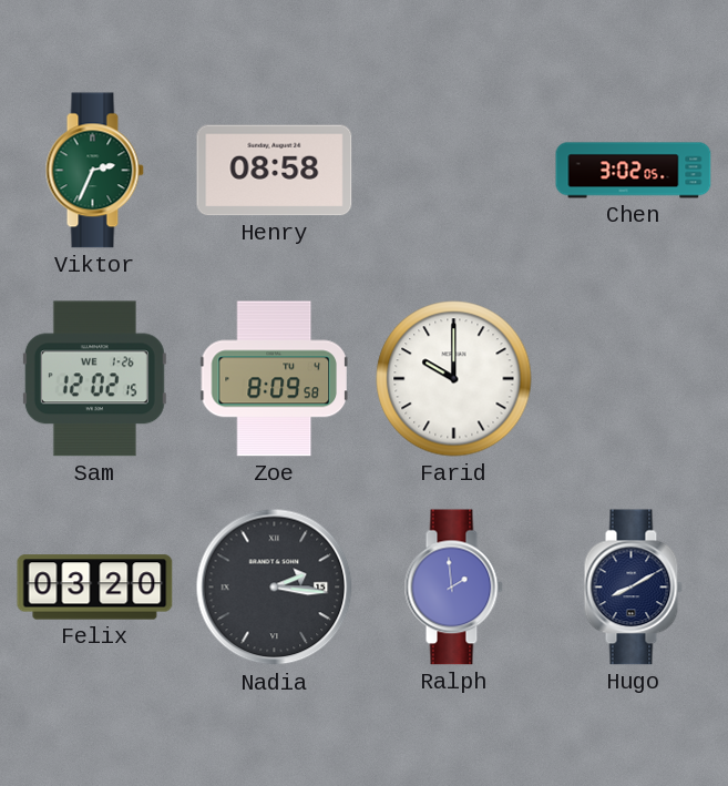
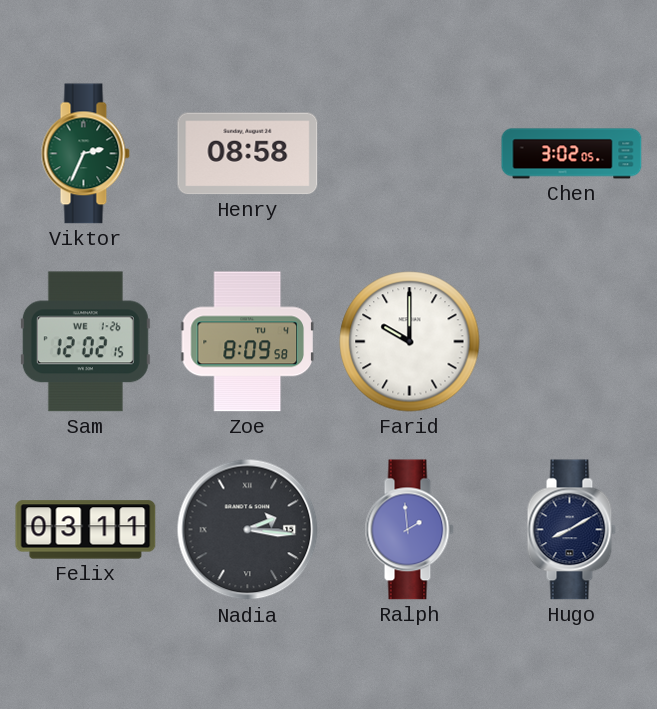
Felix: 03:20 -> 03:11 (86, 530)
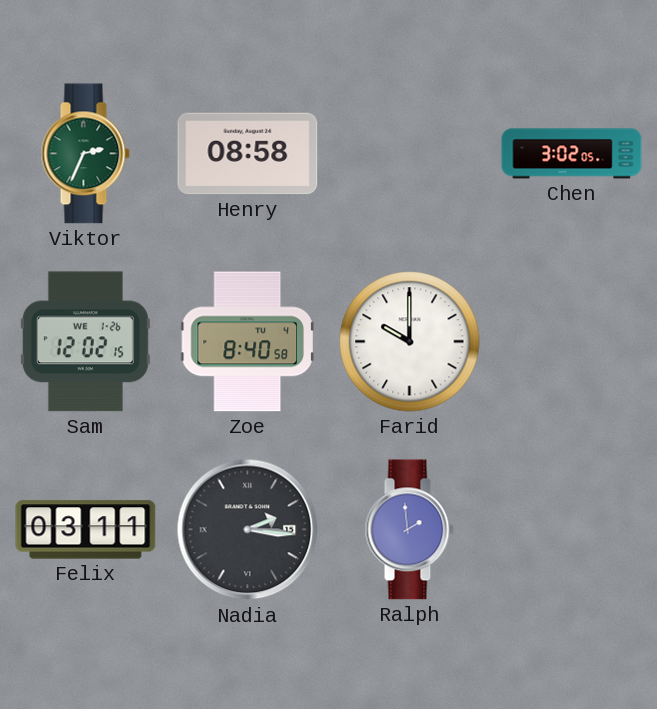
Zoe: 8:09 -> 8:40 (247, 342)
Hugo: 8:10 -> none (571, 530)
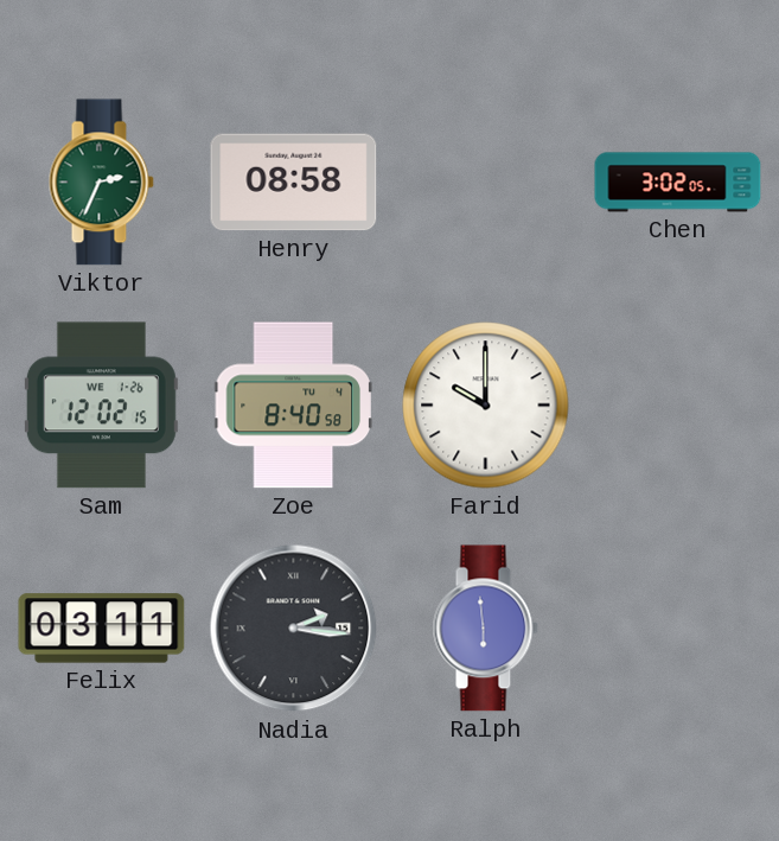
Ralph: 1:59 -> 5:59 (485, 629)
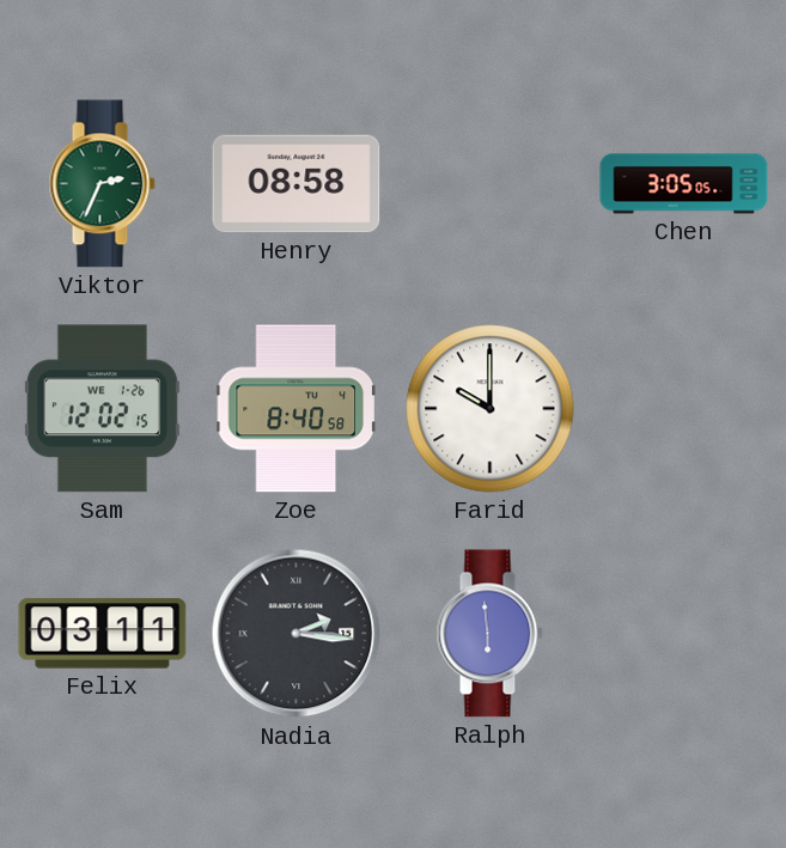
Chen: 3:02 -> 3:05 (684, 184)
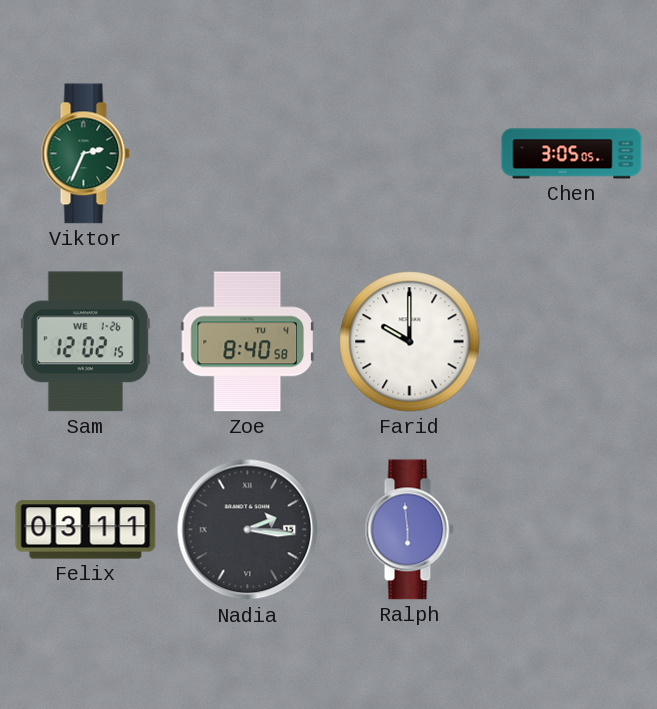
Henry: 08:58 -> none (297, 184)
